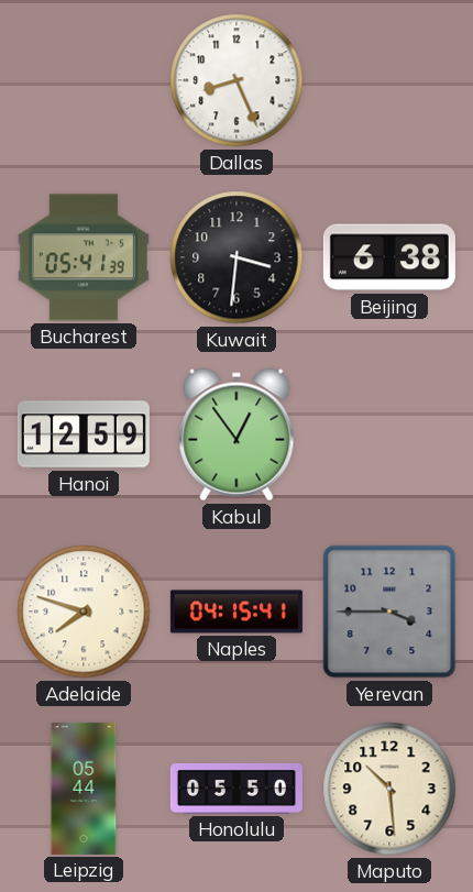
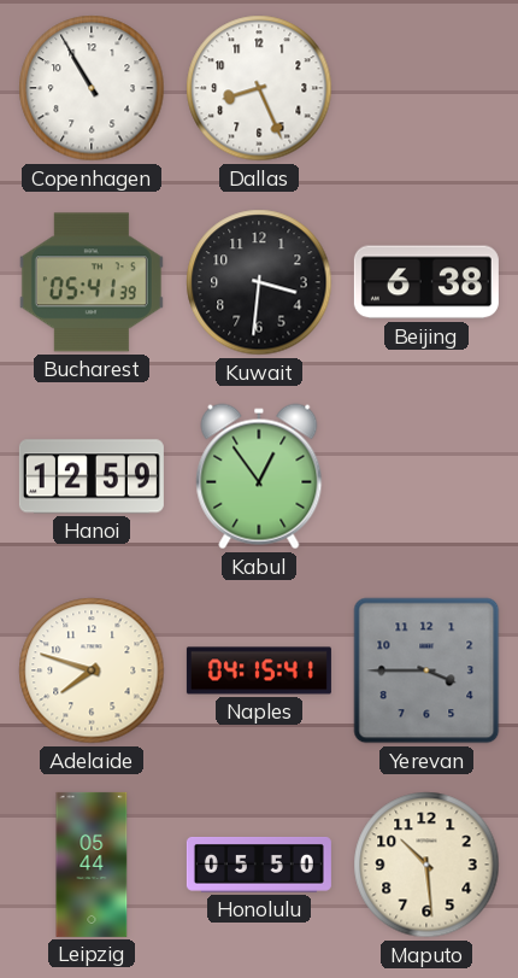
Copenhagen: none -> 10:55 (92, 88)
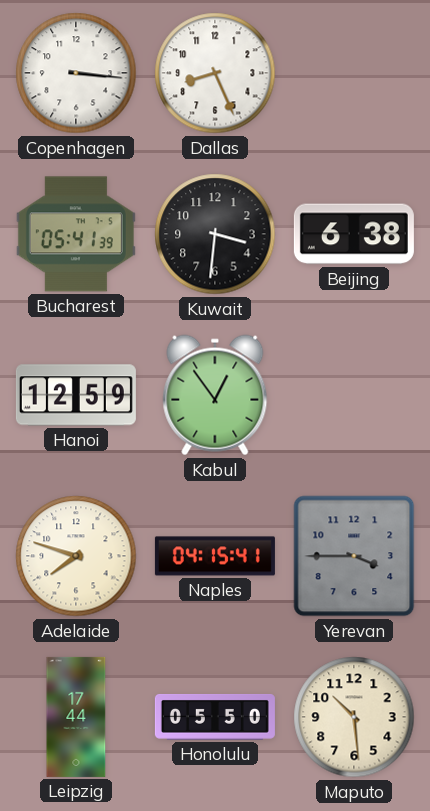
Copenhagen: 10:55 -> 3:16 (76, 73)
Leipzig: 05:44 -> 17:44 (76, 717)
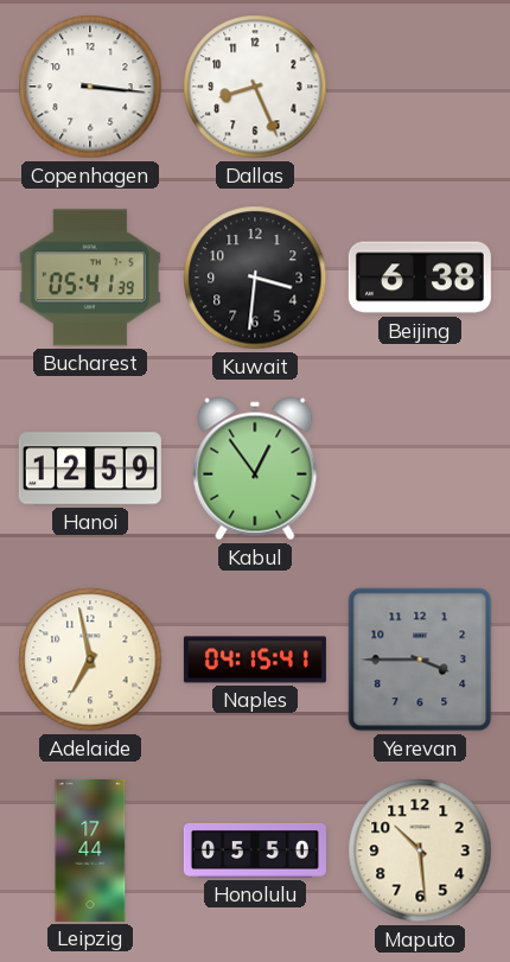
Adelaide: 7:48 -> 6:58 (90, 660)
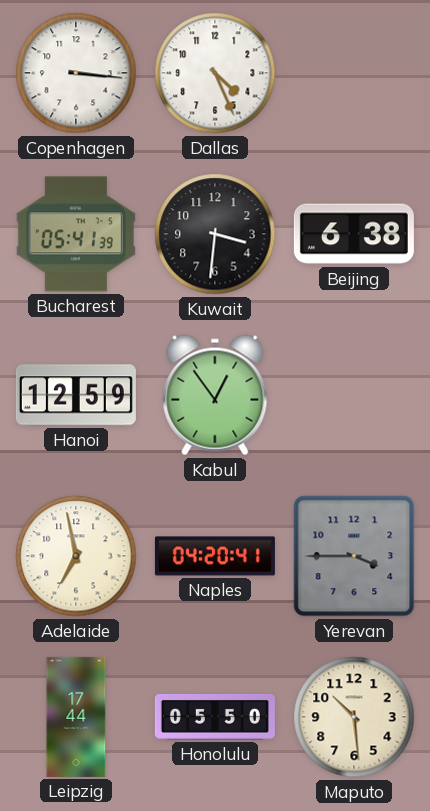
Dallas: 8:26 -> 4:26 (215, 73)
Naples: 04:15 -> 04:20 (215, 556)
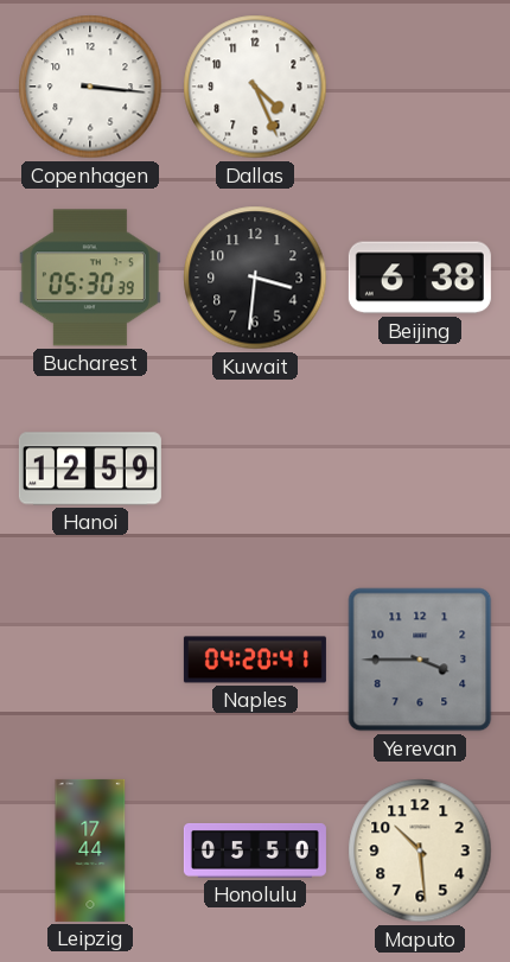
Bucharest: 05:41 -> 05:30 (90, 278)
Kabul: 12:54 -> none (215, 395)
Adelaide: 6:58 -> none (76, 556)
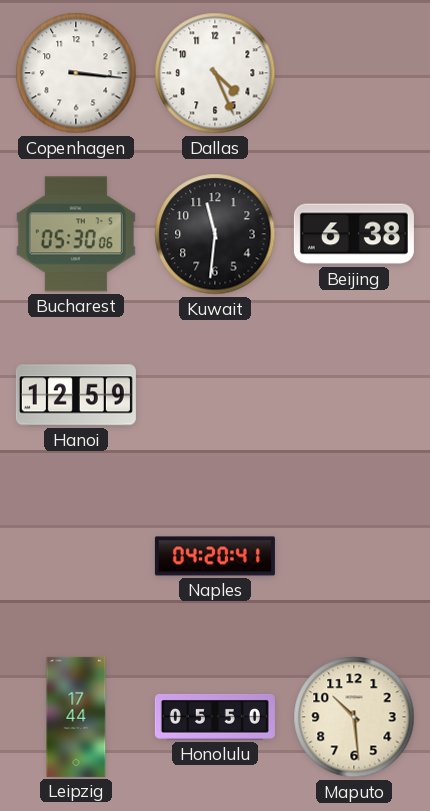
Bucharest: 05:30:39 -> 05:30:06 (76, 234)
Kuwait: 3:31 -> 11:31 (215, 234)
Yerevan: 3:45 -> none (420, 660)
